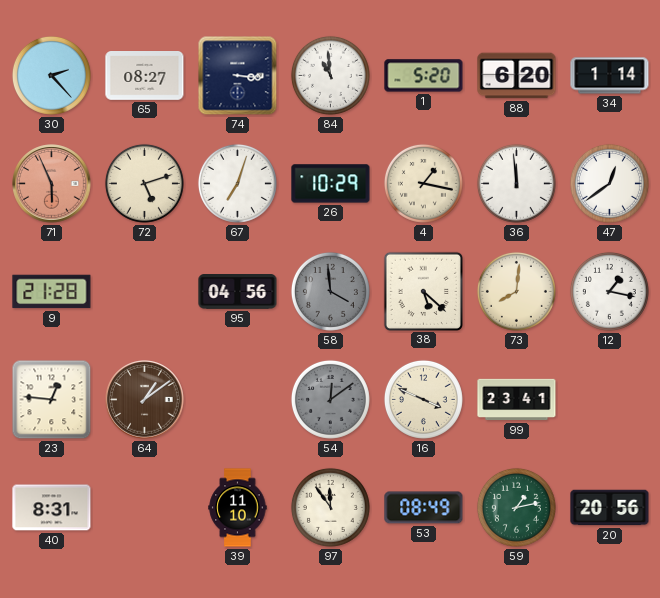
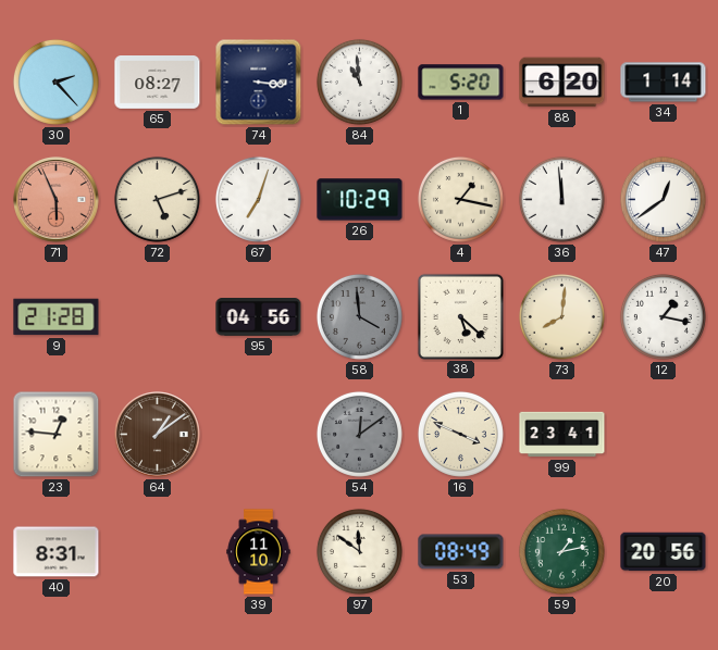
97: 11:54 -> 11:51 (359, 551)
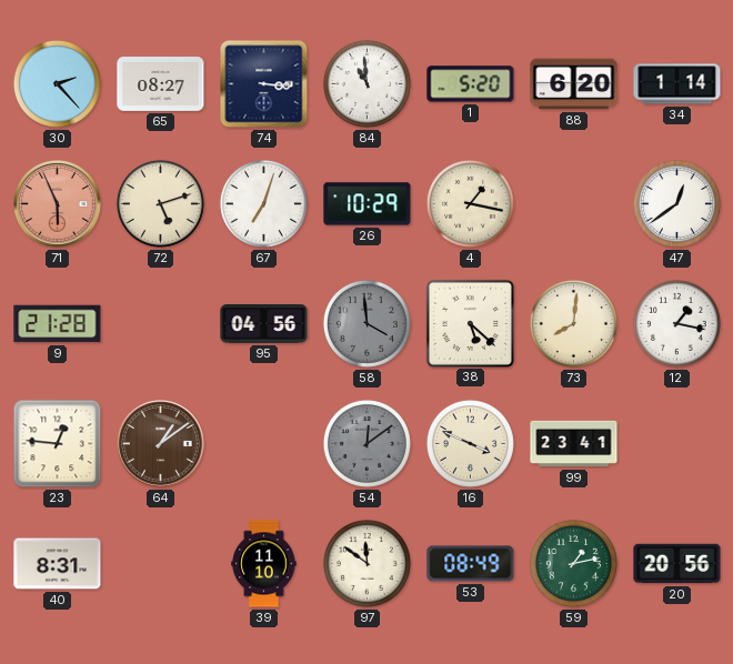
36: 11:59 -> none (561, 199)
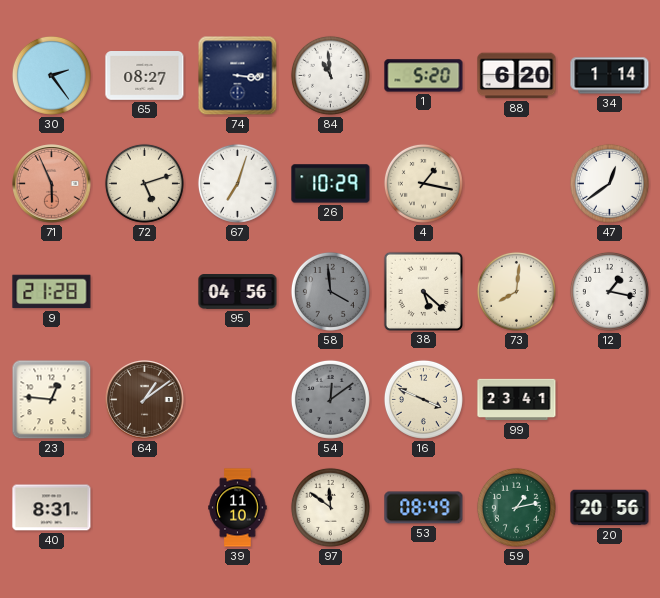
30: 2:23 -> 2:24 (51, 75)
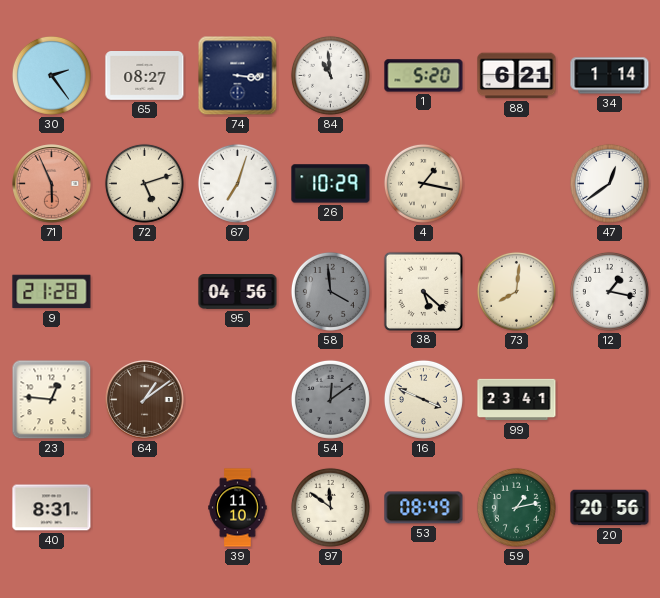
88: 6:20 -> 6:21 (517, 76)
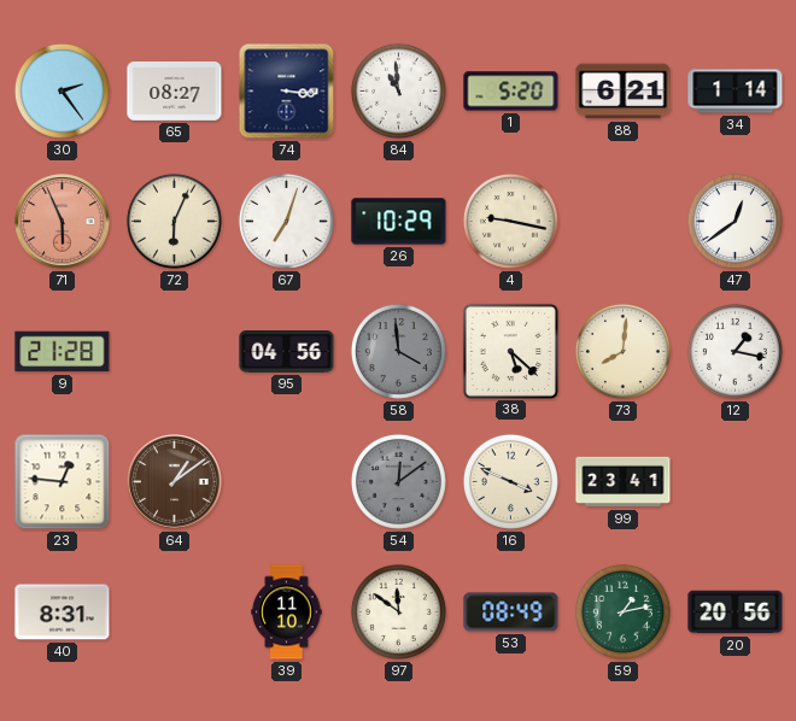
72: 5:12 -> 6:04 (174, 221)
4: 1:17 -> 9:17 (510, 221)
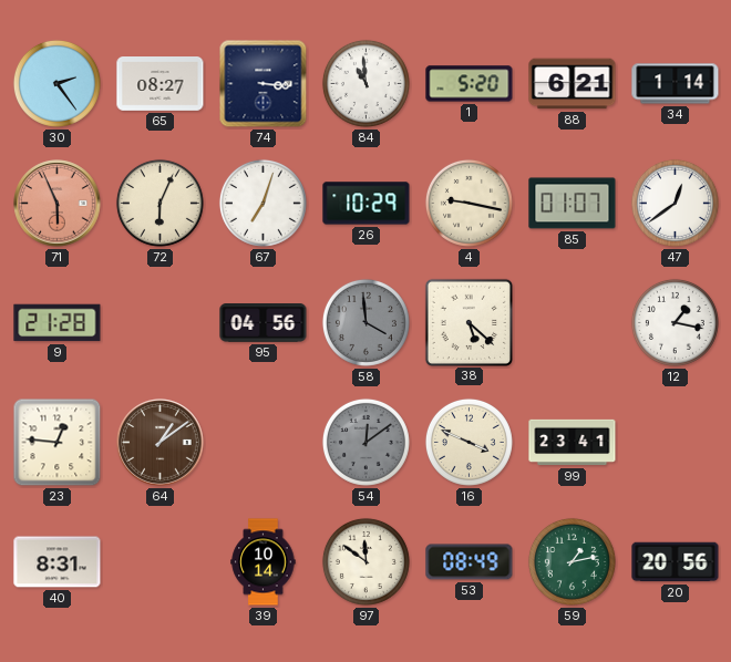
85: none -> 01:07 (573, 204)
73: 8:01 -> none (622, 351)
39: 11:10 -> 10:14 (264, 562)
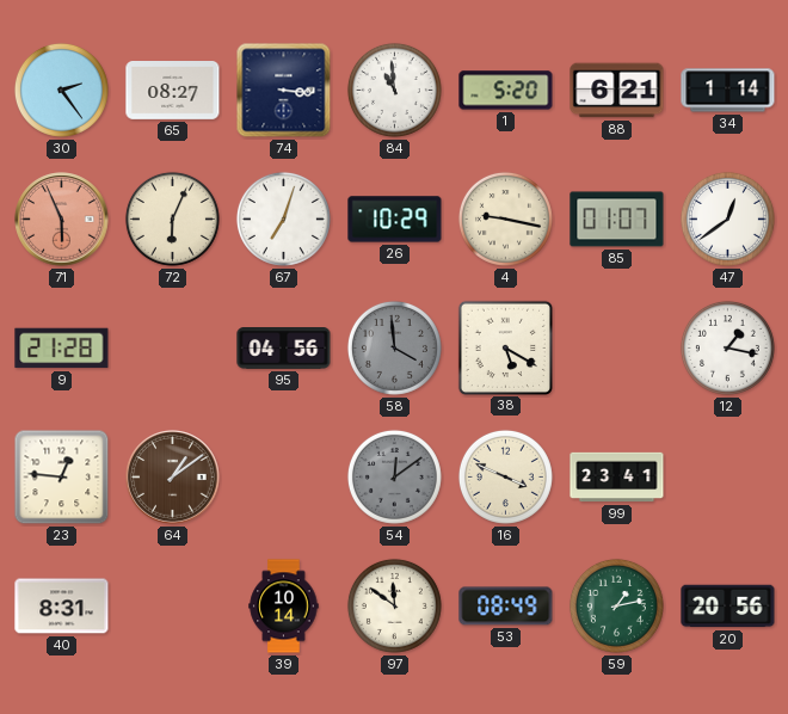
38: 5:22 -> 5:20 (505, 347)
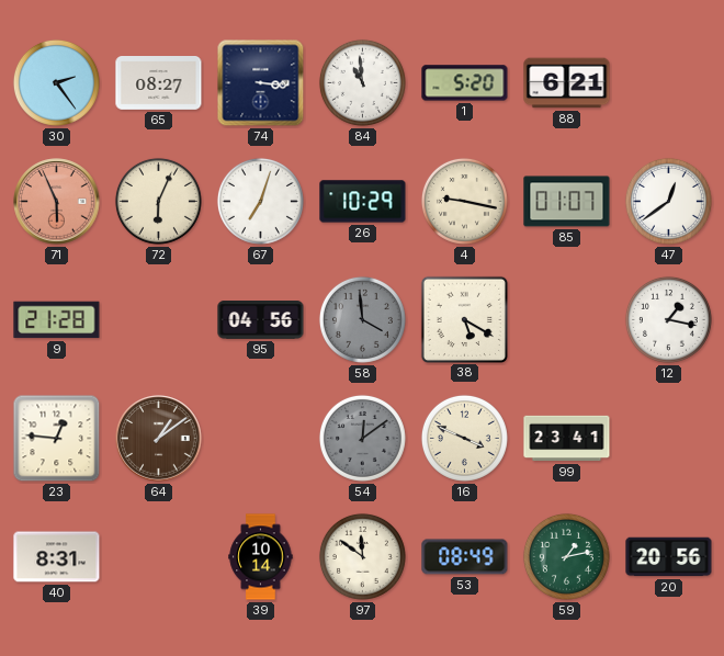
34: 1:14 -> none (728, 91)
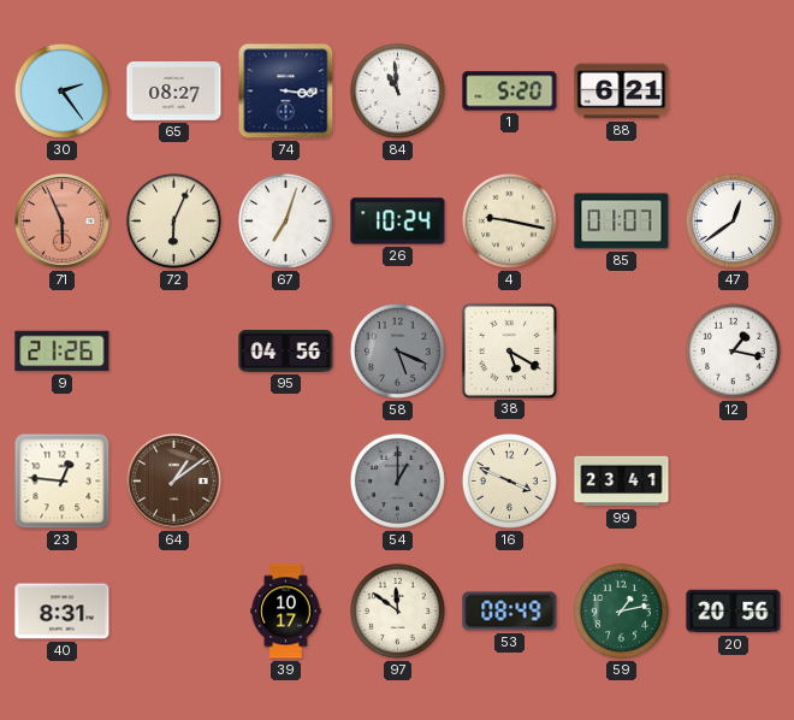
26: 10:29 -> 10:24 (398, 222)
9: 21:28 -> 21:26 (63, 352)
58: 3:59 -> 5:19 (397, 350)
54: 12:09 -> 1:00 (397, 480)
39: 10:14 -> 10:17 (286, 612)
